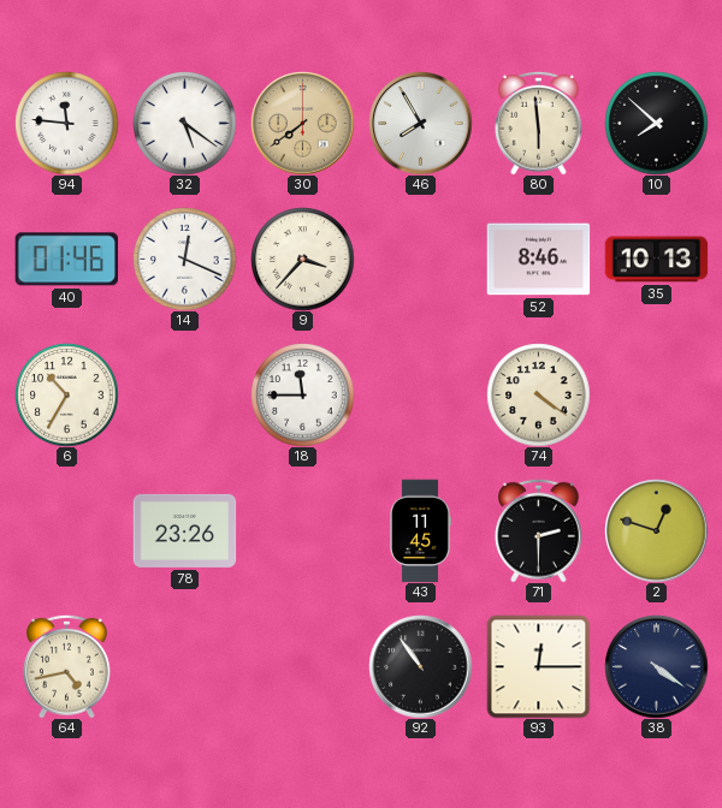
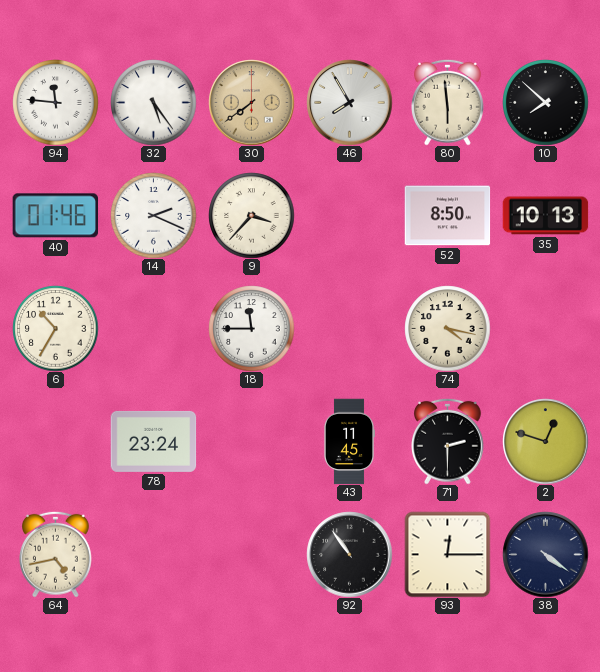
32: 5:21 -> 5:24 (153, 102)
14: 12:19 -> 2:19 (153, 215)
52: 8:46 -> 8:50 (447, 216)
74: 4:21 -> 4:17 (447, 328)
78: 23:26 -> 23:24 (153, 441)
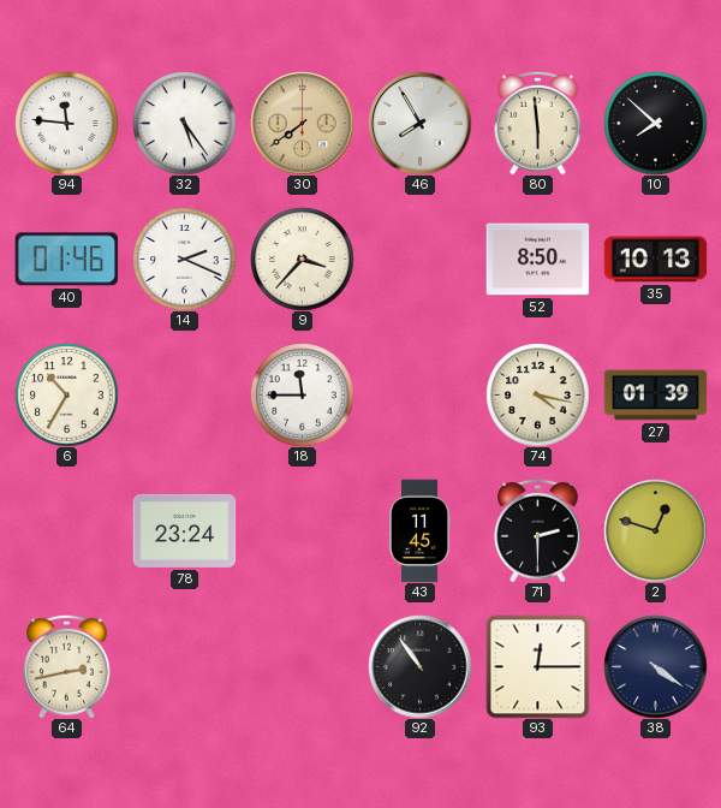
27: none -> 01:39 (655, 396)
64: 4:43 -> 2:43 (67, 666)
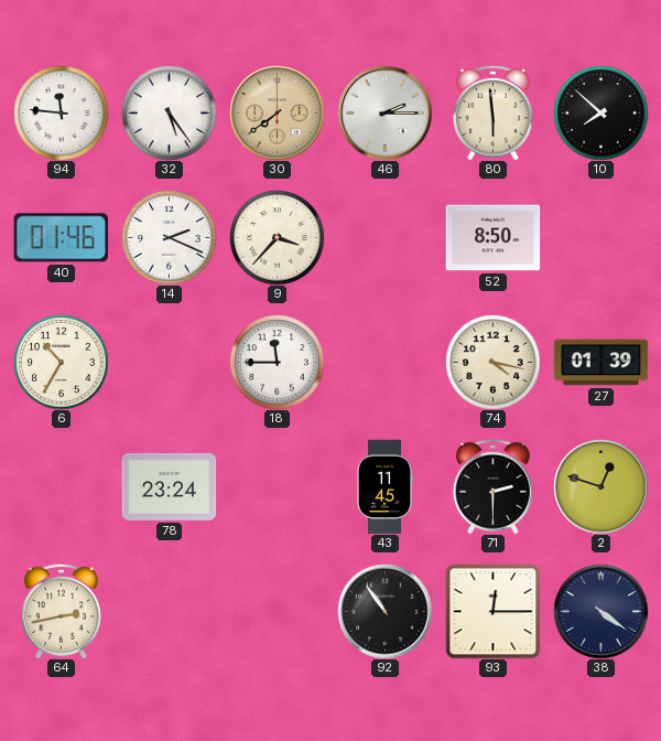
46: 7:55 -> 2:15 (384, 112)
35: 10:13 -> none (655, 260)
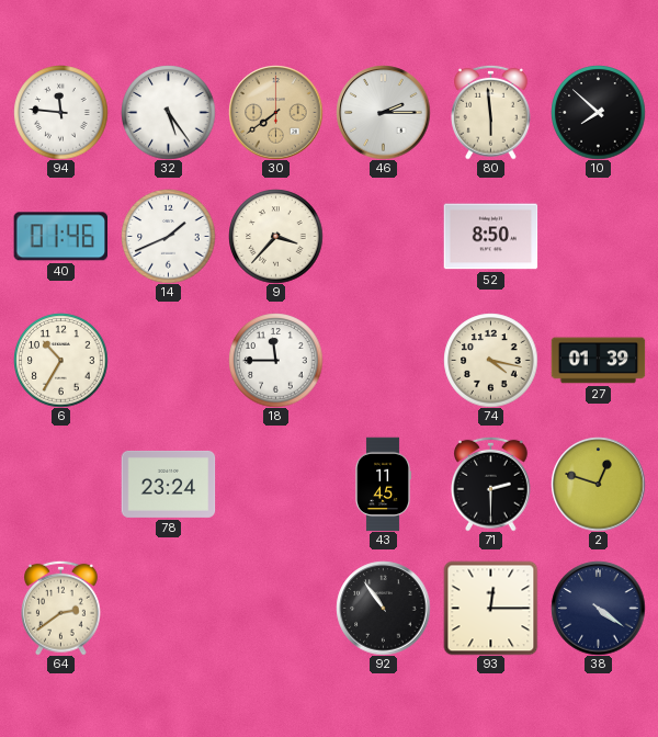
14: 2:19 -> 1:41 (168, 236)
64: 2:43 -> 2:39 (61, 608)
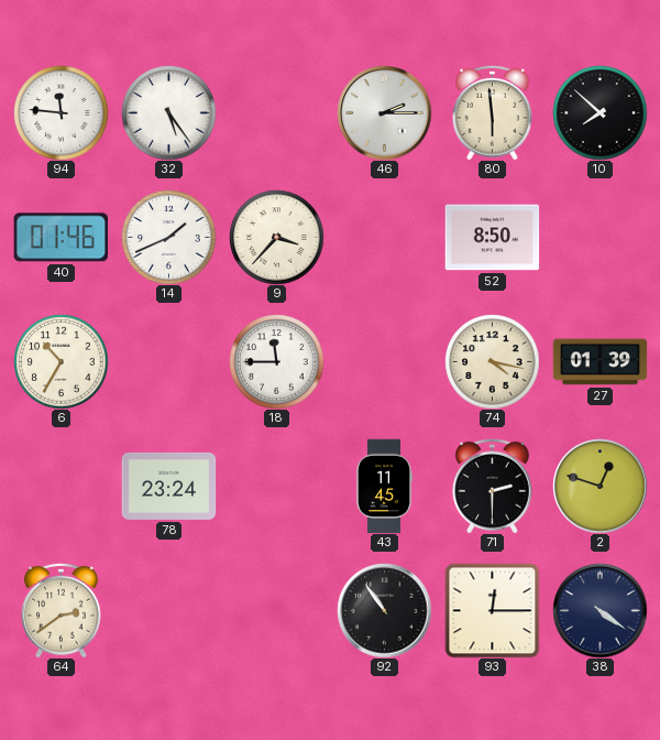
30: 7:39 -> none (275, 112)
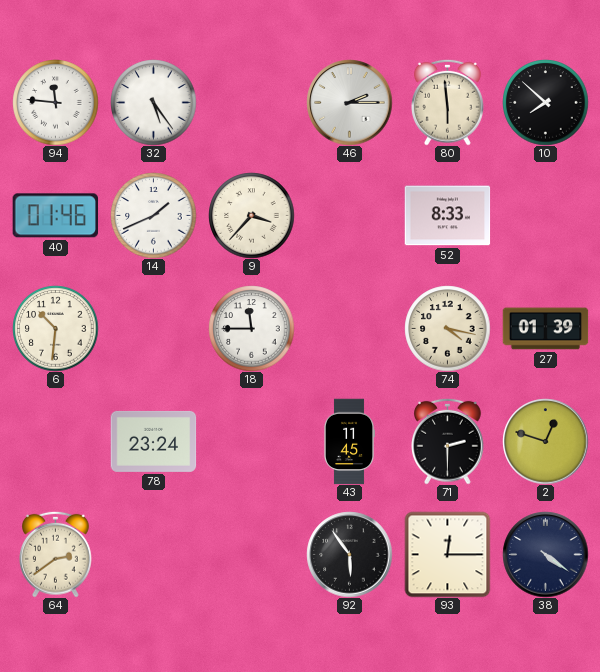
52: 8:50 -> 8:33 (447, 216)
6: 10:35 -> 10:31 (55, 328)
92: 10:54 -> 5:54 (349, 554)
